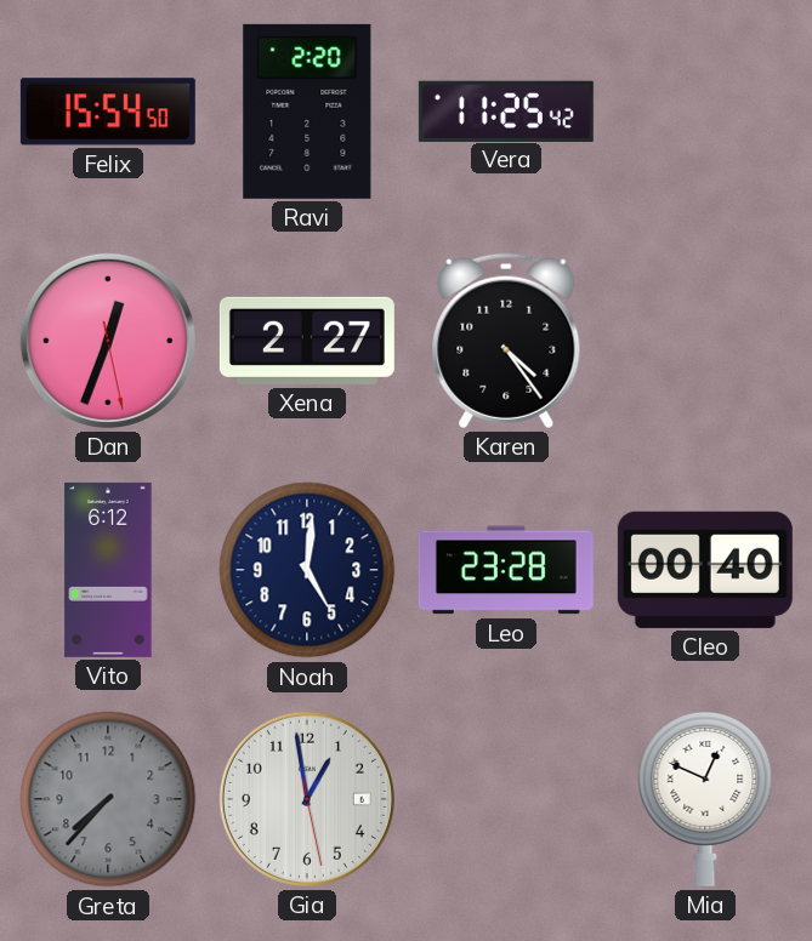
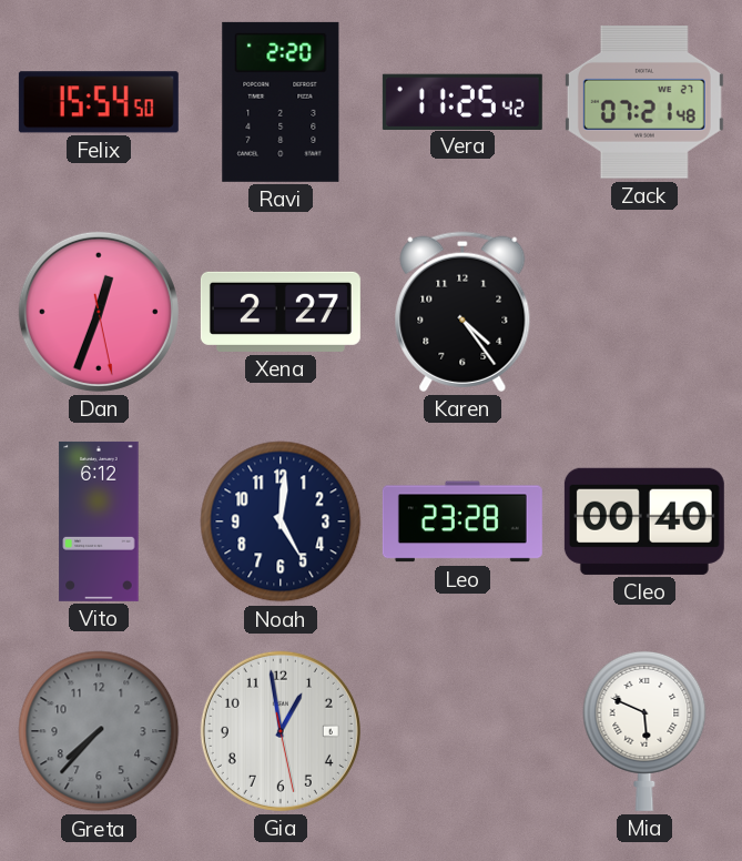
Zack: none -> 07:21 (644, 103)
Mia: 12:49 -> 5:49 (644, 730)
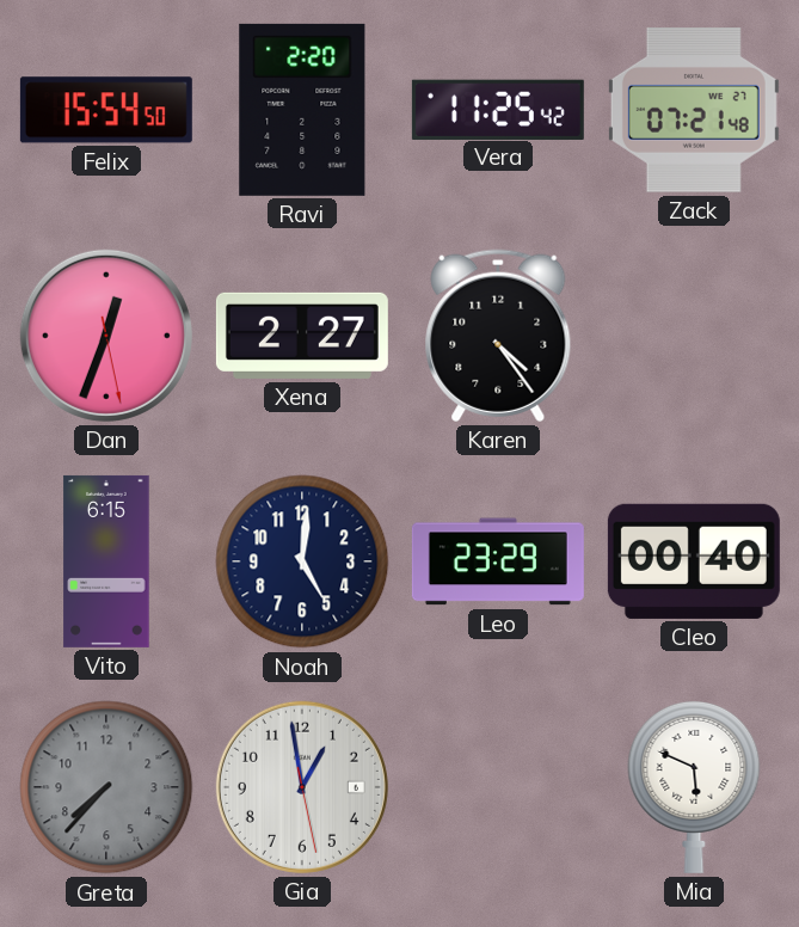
Vito: 6:12 -> 6:15 (106, 561)
Leo: 23:28 -> 23:29 (498, 561)
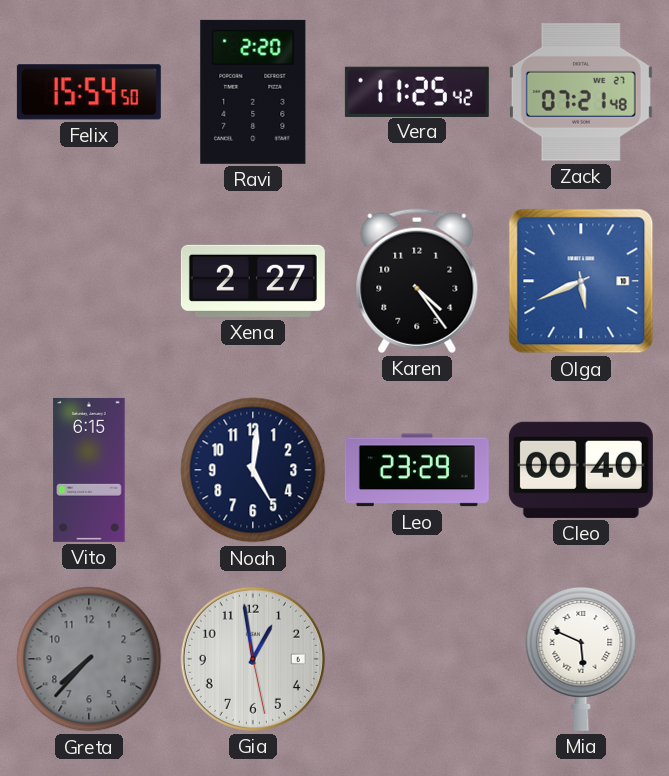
Dan: 12:33 -> none (106, 336)
Olga: none -> 5:41 (581, 281)
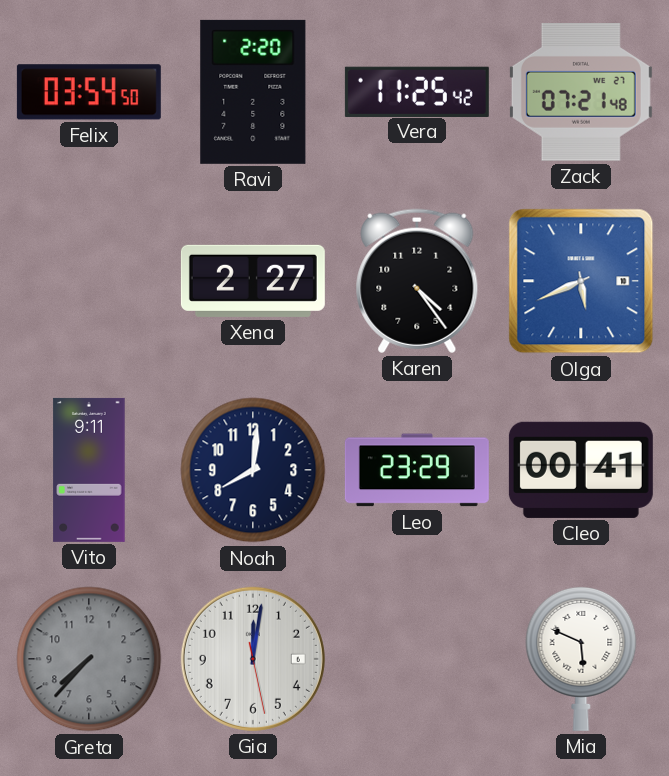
Felix: 15:54 -> 03:54 (89, 92)
Vito: 6:15 -> 9:11 (89, 470)
Noah: 5:01 -> 8:01 (253, 470)
Cleo: 00:40 -> 00:41 (581, 470)
Gia: 12:58 -> 12:01 (253, 659)
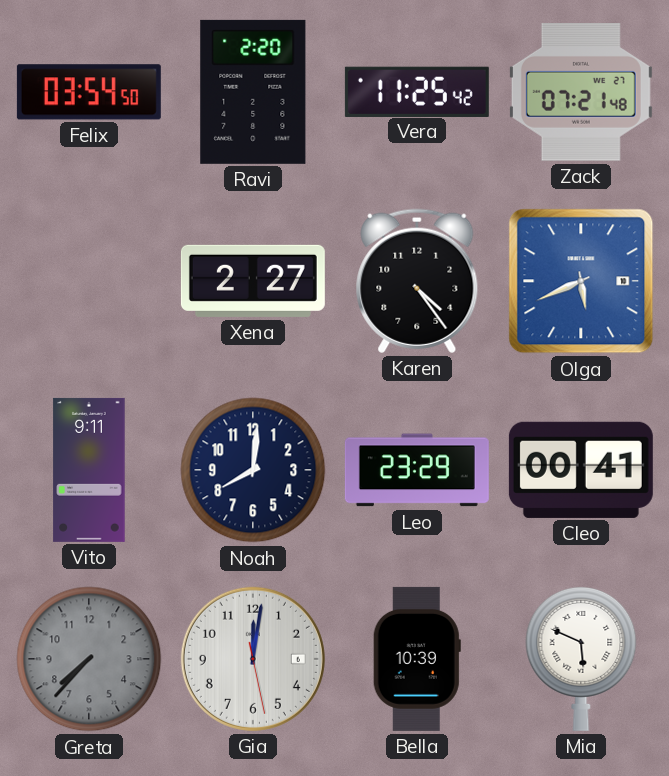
Bella: none -> 10:39 (417, 659)
